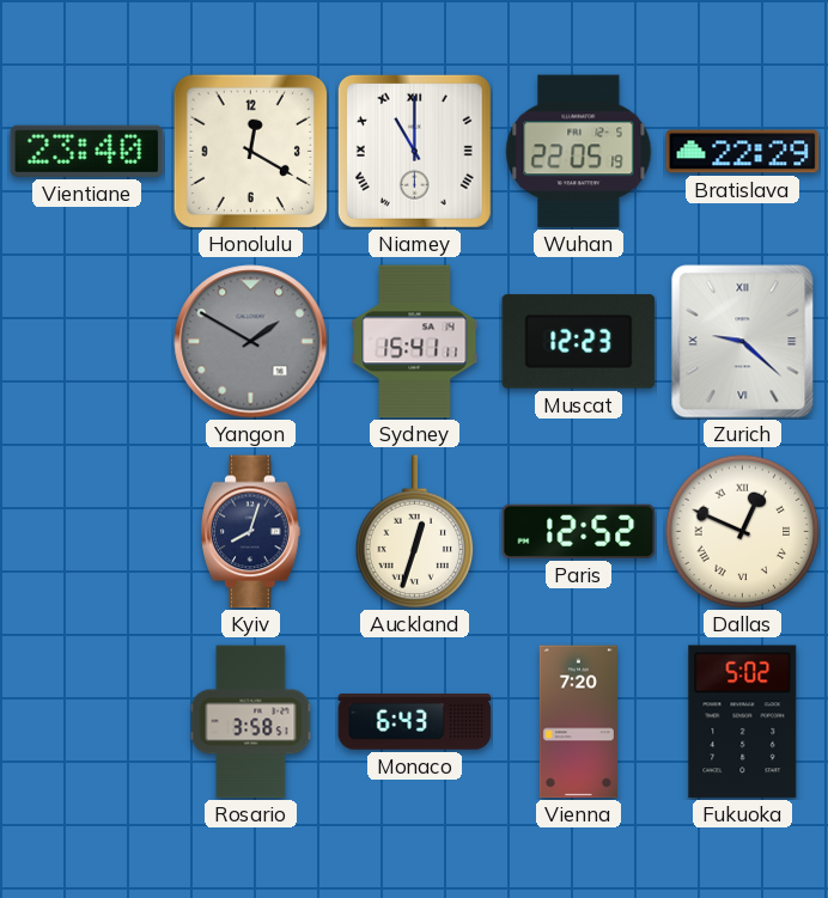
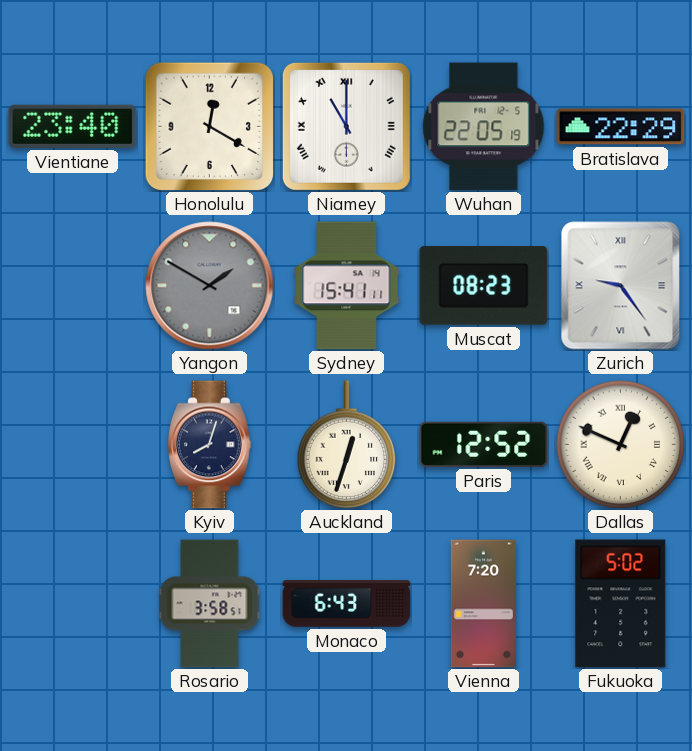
Muscat: 12:23 -> 08:23 (484, 286)
Zurich: 9:22 -> 9:24 (621, 286)
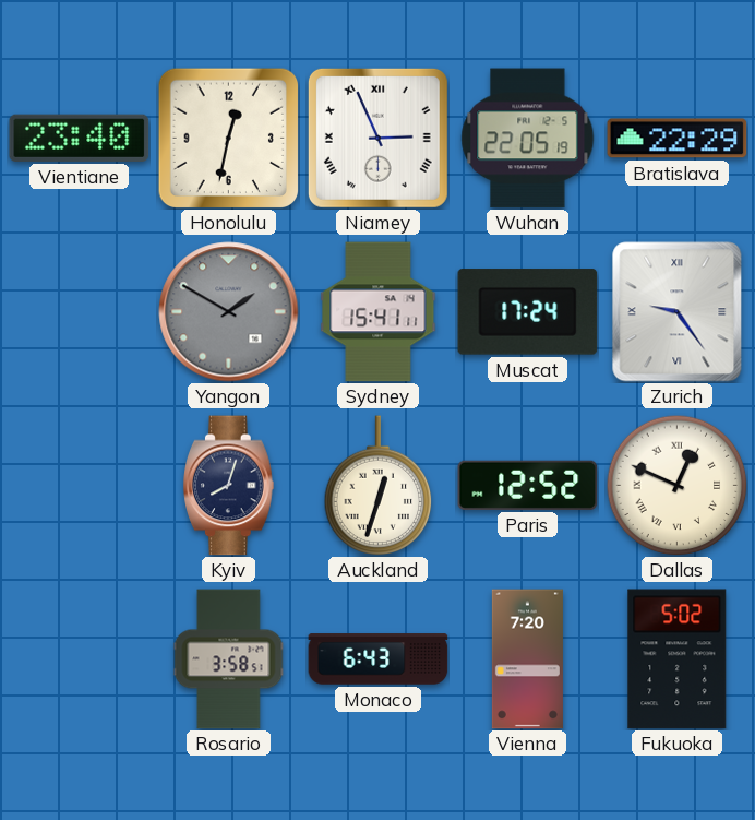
Honolulu: 12:20 -> 12:32 (228, 138)
Niamey: 11:00 -> 2:56 (377, 138)
Muscat: 08:23 -> 17:24 (528, 312)
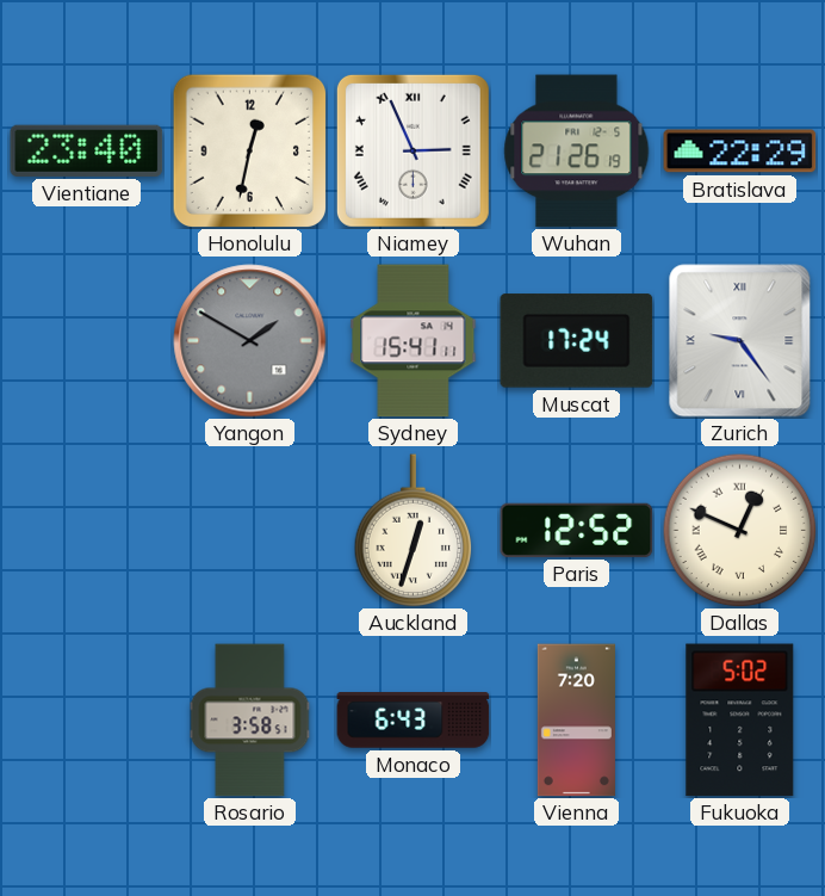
Wuhan: 22:05 -> 21:26 (577, 152)
Kyiv: 8:03 -> none (229, 486)
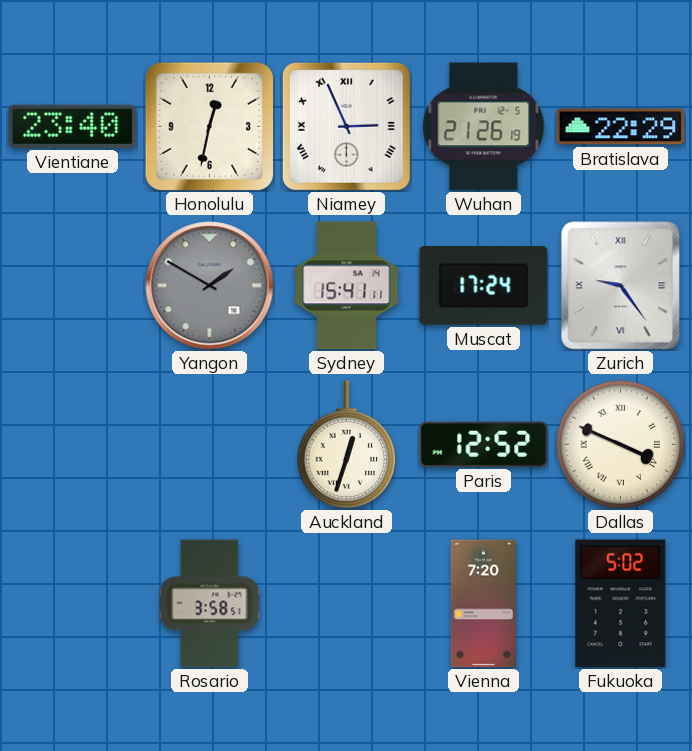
Dallas: 12:49 -> 3:49 (620, 444)
Monaco: 6:43 -> none (414, 721)
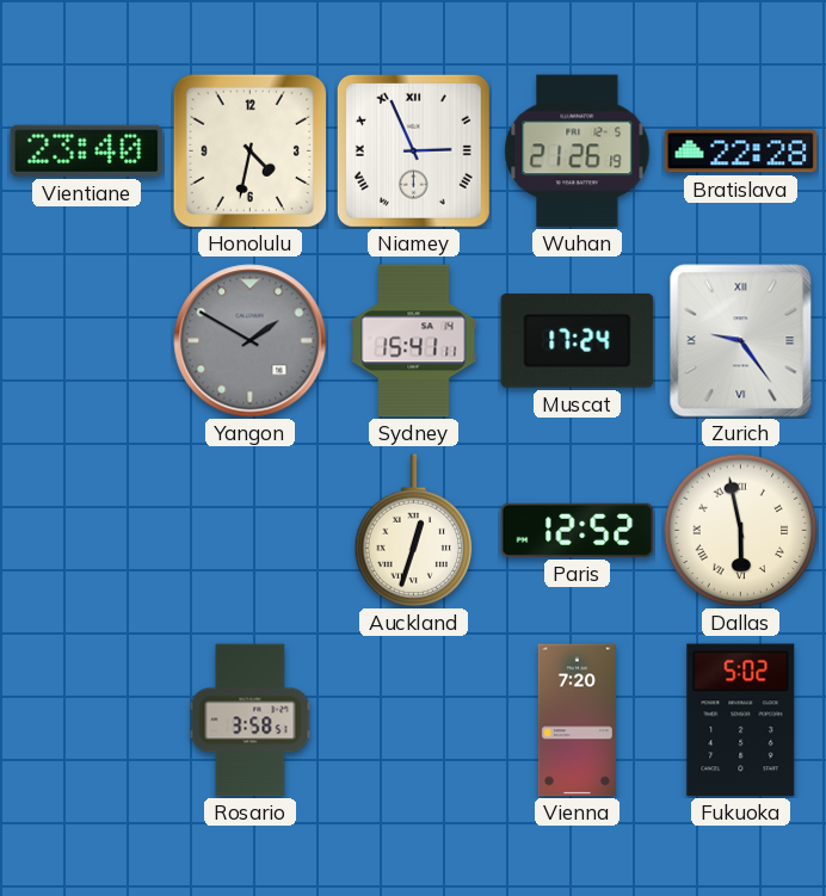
Honolulu: 12:32 -> 4:32 (249, 150)
Bratislava: 22:29 -> 22:28 (741, 152)
Dallas: 3:49 -> 5:58 (740, 530)
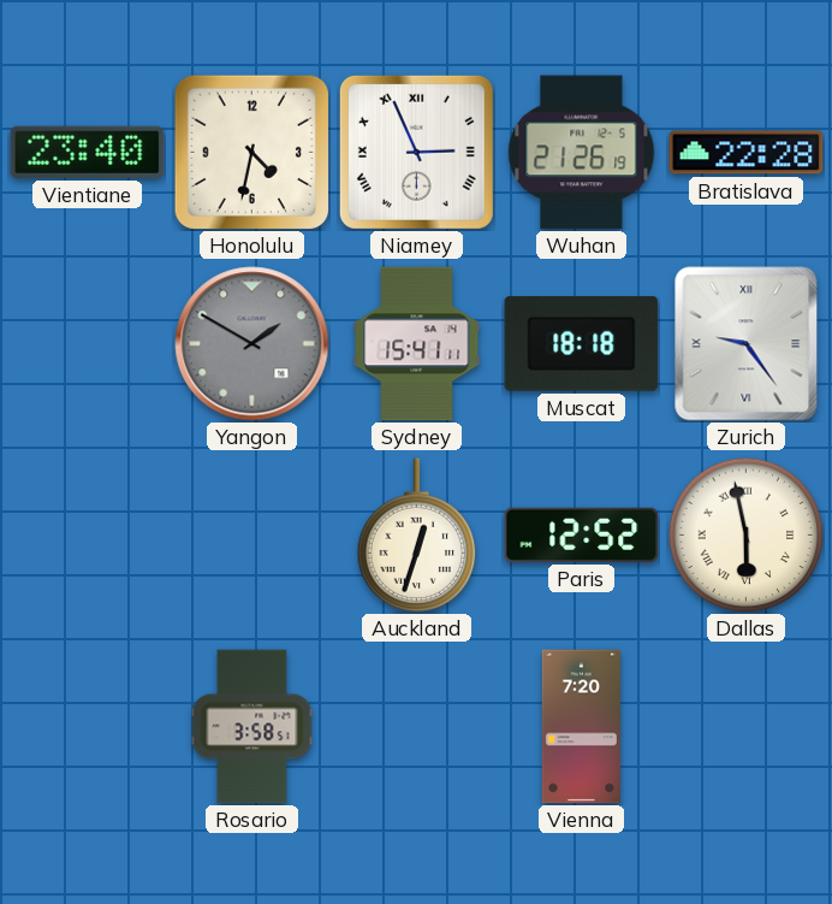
Muscat: 17:24 -> 18:18 (582, 344)
Fukuoka: 5:02 -> none (741, 721)
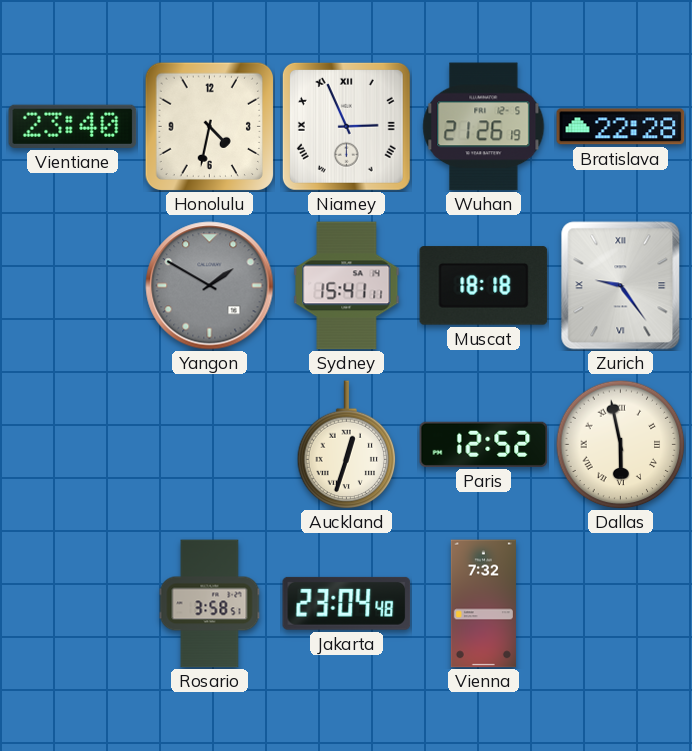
Jakarta: none -> 23:04 (347, 603)
Vienna: 7:20 -> 7:32 (483, 604)
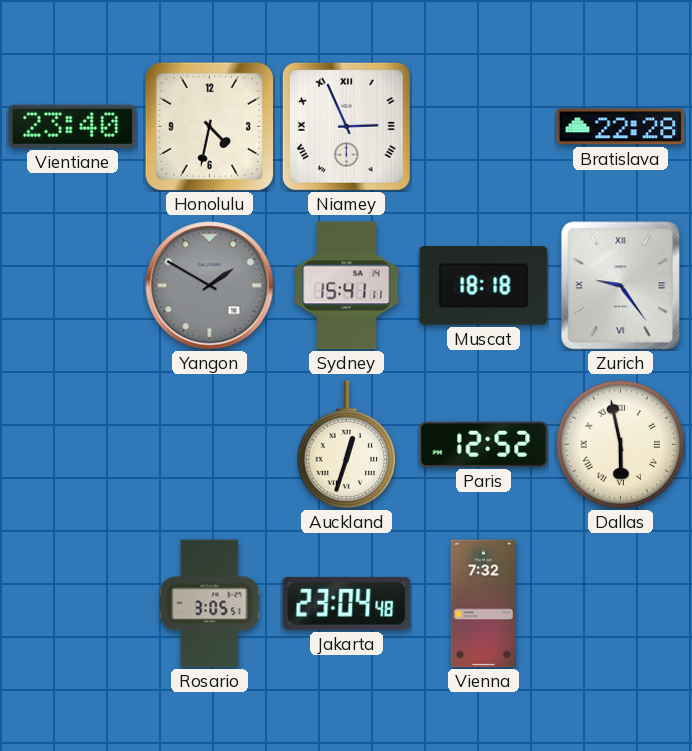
Wuhan: 21:26 -> none (484, 127)
Rosario: 3:58 -> 3:05 (210, 604)
